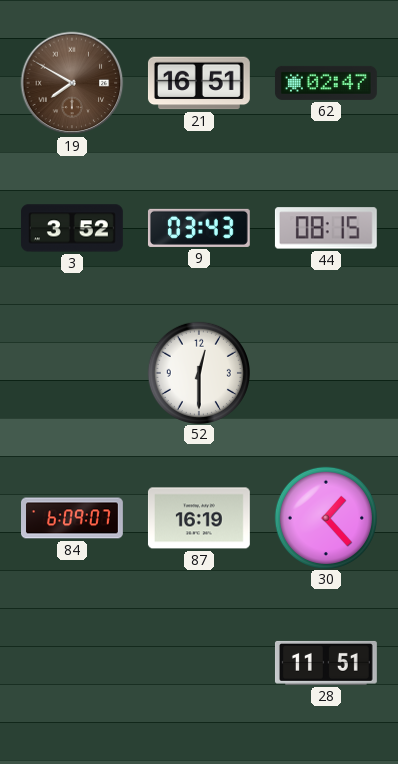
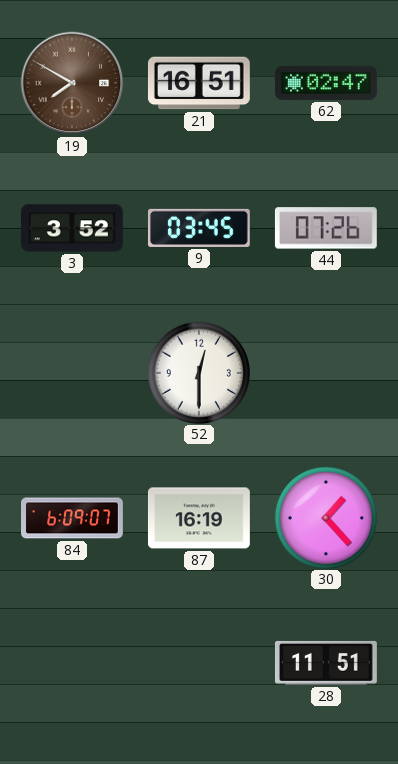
9: 03:43 -> 03:45 (199, 228)
44: 08:15 -> 07:26 (326, 228)
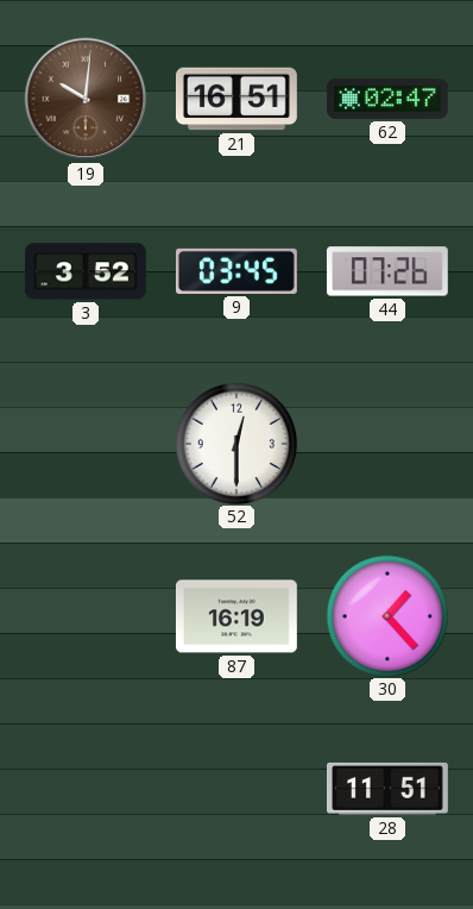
19: 7:50 -> 10:01 (86, 99)
84: 6:09 -> none (73, 518)
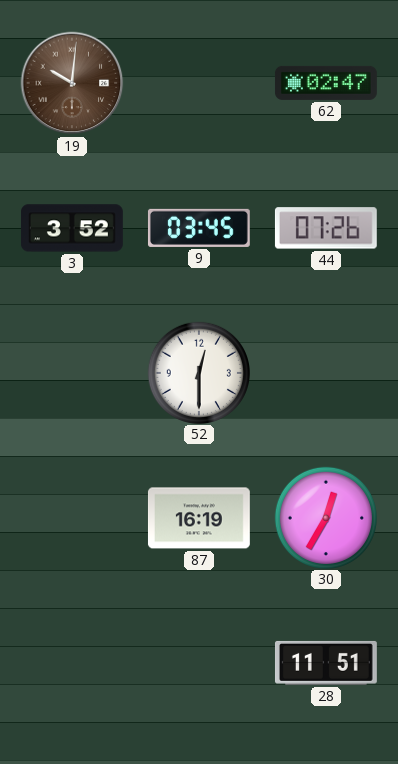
21: 16:51 -> none (236, 99)
30: 1:23 -> 12:35 (325, 517)
